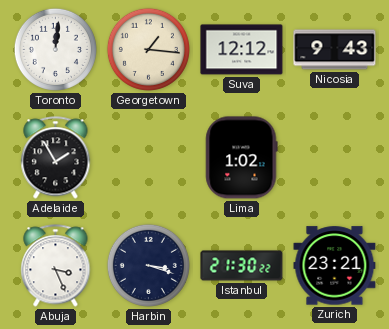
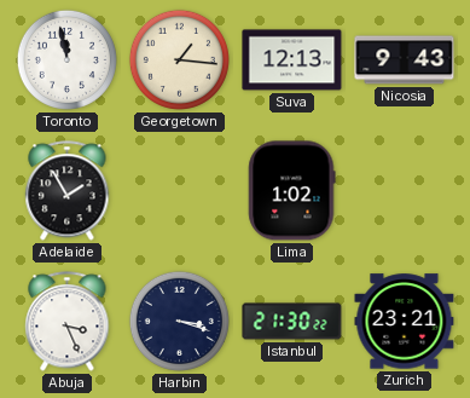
Toronto: 12:01 -> 11:58 (66, 59)
Suva: 12:12 -> 12:13 (292, 60)
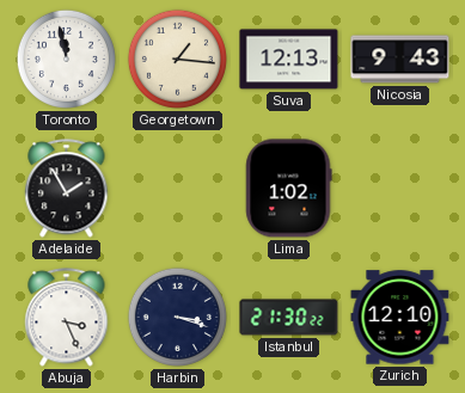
Zurich: 23:21 -> 12:10 (400, 318)
